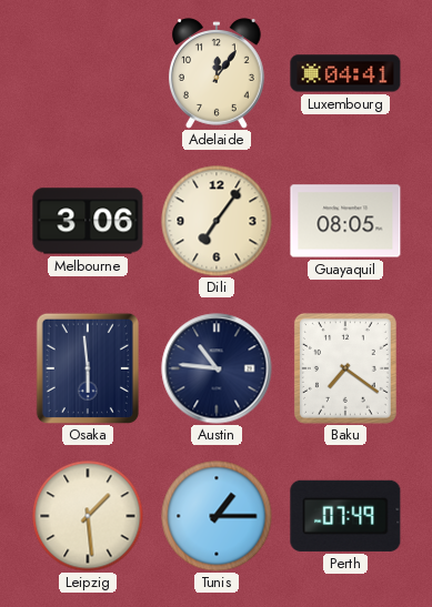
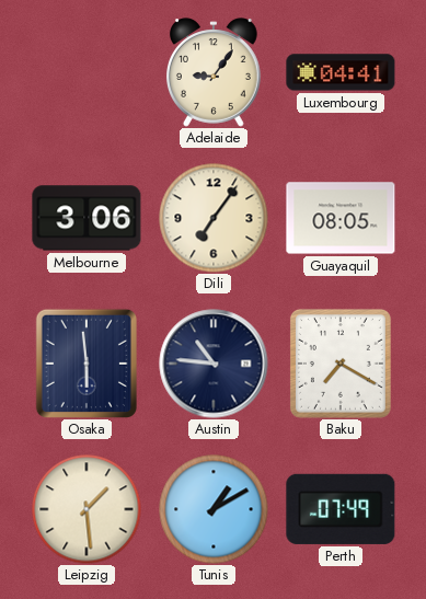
Adelaide: 12:06 -> 9:06 (215, 72)
Baku: 7:21 -> 7:20 (341, 364)
Tunis: 1:15 -> 1:10 (214, 509)
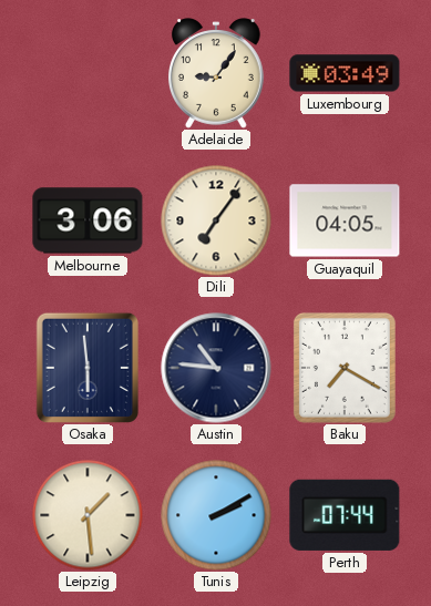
Luxembourg: 04:41 -> 03:49 (345, 73)
Guayaquil: 08:05 -> 04:05 (345, 220)
Tunis: 1:10 -> 2:10 (216, 515)
Perth: 07:49 -> 07:44 (345, 515)
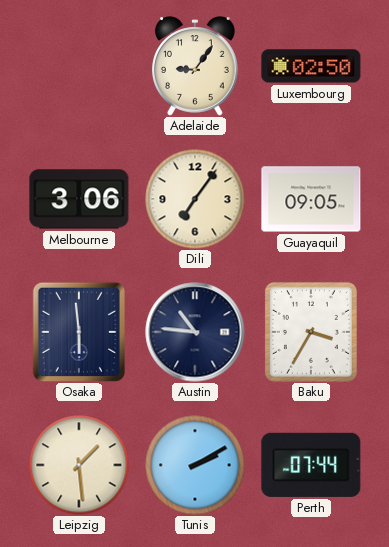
Luxembourg: 03:49 -> 02:50 (311, 66)
Guayaquil: 04:05 -> 09:05 (311, 199)
Baku: 7:20 -> 3:35 (311, 332)
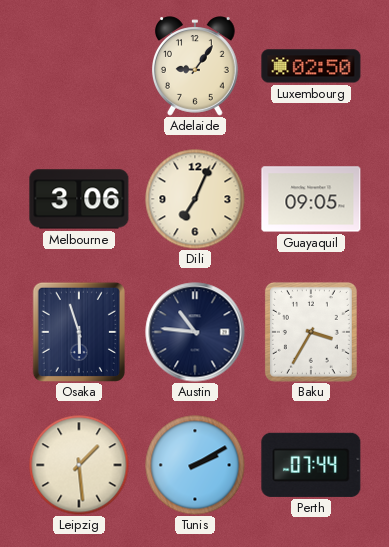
Dili: 7:06 -> 7:04 (195, 199)
Osaka: 5:59 -> 5:57 (79, 332)
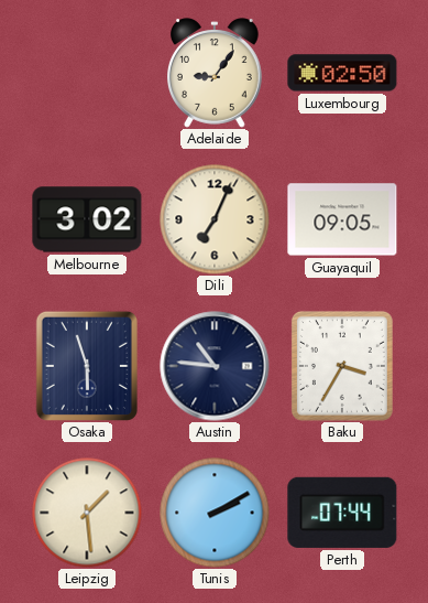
Melbourne: 3:06 -> 3:02 (87, 219)
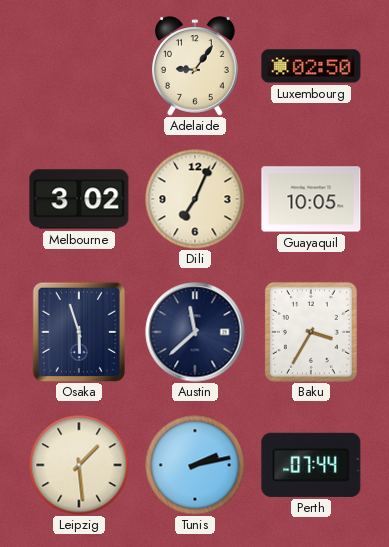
Guayaquil: 09:05 -> 10:05 (311, 199)
Austin: 10:46 -> 11:38 (195, 332)
Tunis: 2:10 -> 2:13 (195, 465)
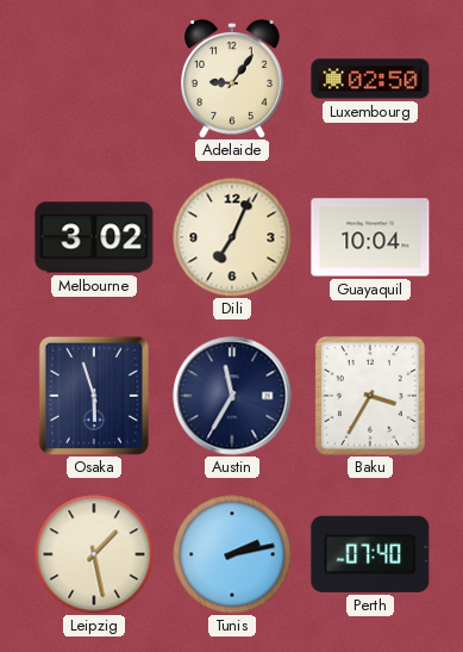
Guayaquil: 10:05 -> 10:04 (370, 237)
Austin: 11:38 -> 11:35 (232, 396)
Leipzig: 1:29 -> 1:28 (94, 554)
Perth: 07:44 -> 07:40 (370, 554)
